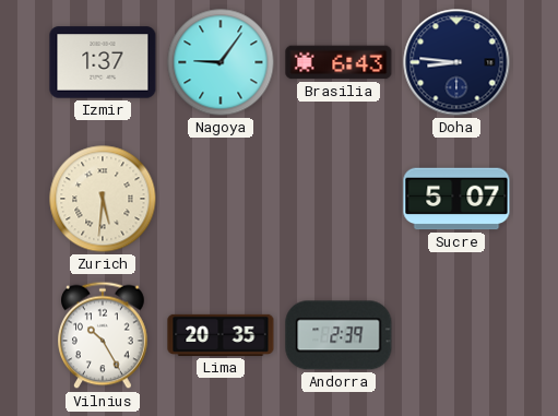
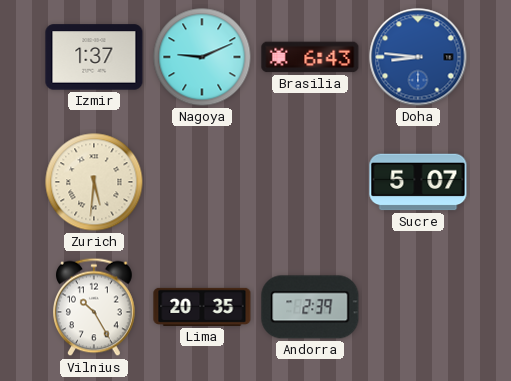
Nagoya: 9:06 -> 9:11 (202, 57)
Doha dial: navy -> blue (418, 57)
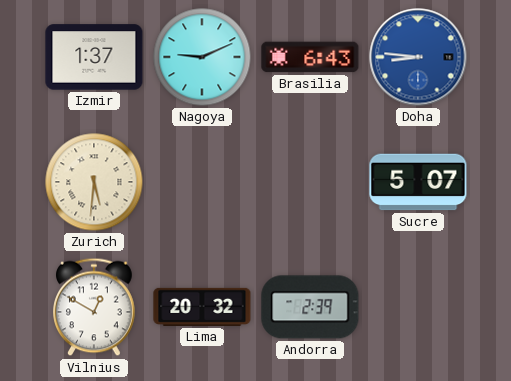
Vilnius: 10:25 -> 12:50 (95, 307)
Lima: 20:35 -> 20:32 (202, 307)
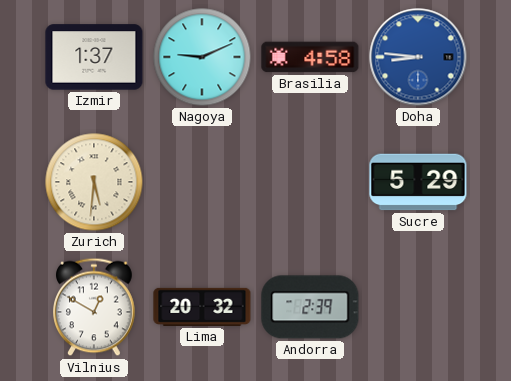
Brasilia: 6:43 -> 4:58 (310, 57)
Sucre: 5:07 -> 5:29 (418, 182)
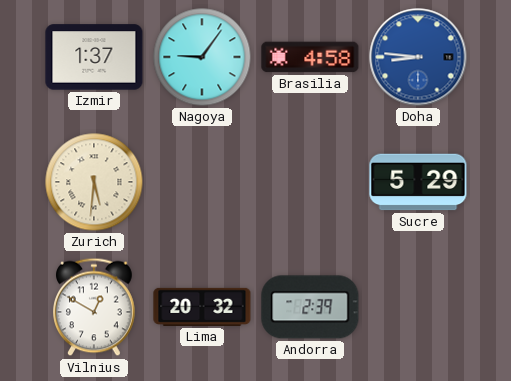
Nagoya: 9:11 -> 9:06 (202, 57)
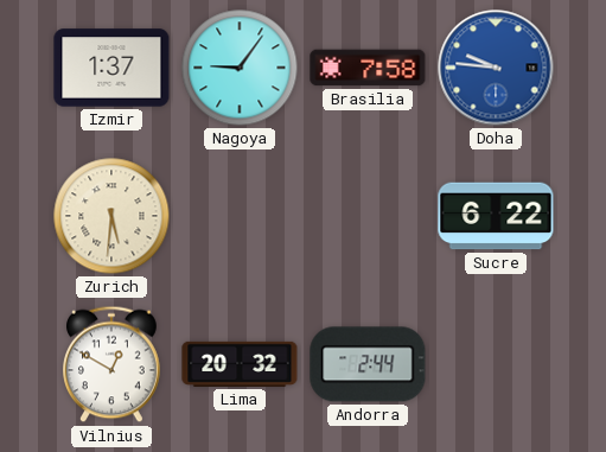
Brasilia: 4:58 -> 7:58 (368, 68)
Doha: 8:46 -> 9:46 (496, 68)
Sucre: 5:29 -> 6:22 (496, 216)
Andorra: 2:39 -> 2:44 (368, 364)
